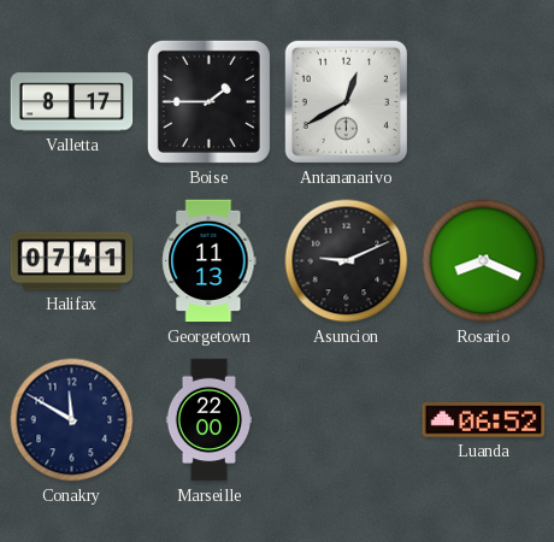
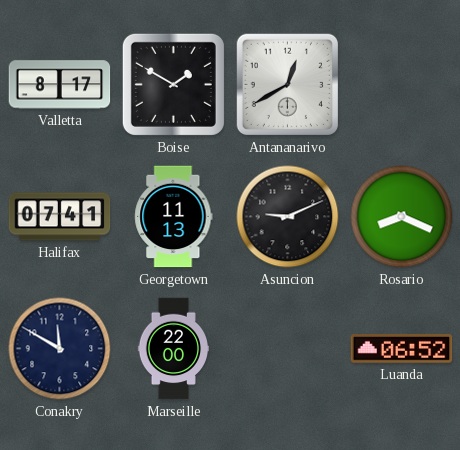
Boise: 1:45 -> 1:50 (173, 84)
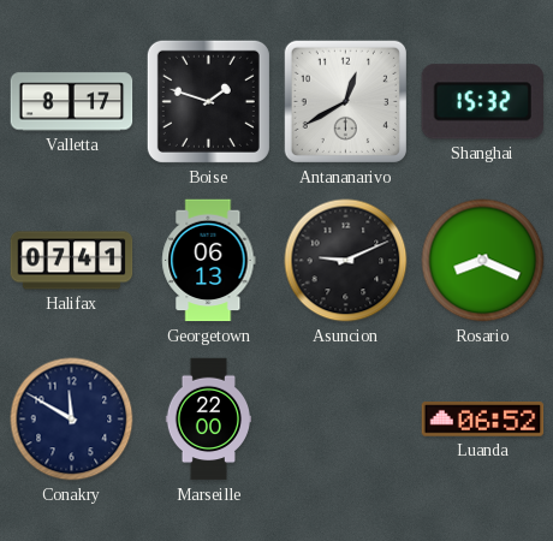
Boise: 1:50 -> 1:48 (208, 101)
Shanghai: none -> 15:32 (482, 102)
Georgetown: 11:13 -> 06:13 (209, 261)
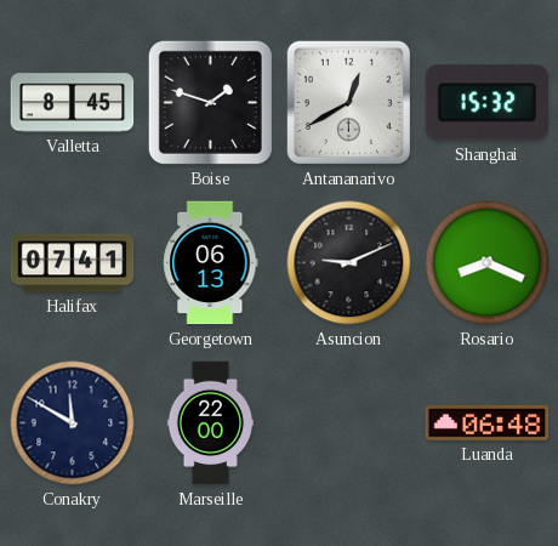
Valletta: 8:17 -> 8:45 (73, 103)
Luanda: 06:52 -> 06:48 (488, 423)
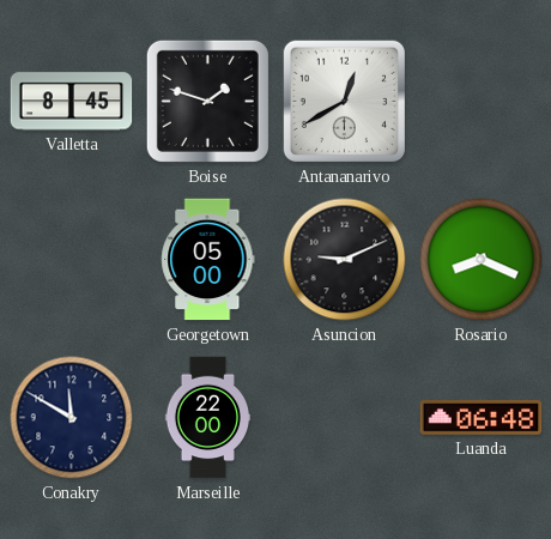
Shanghai: 15:32 -> none (486, 103)
Halifax: 07:41 -> none (73, 263)
Georgetown: 06:13 -> 05:00 (208, 260)
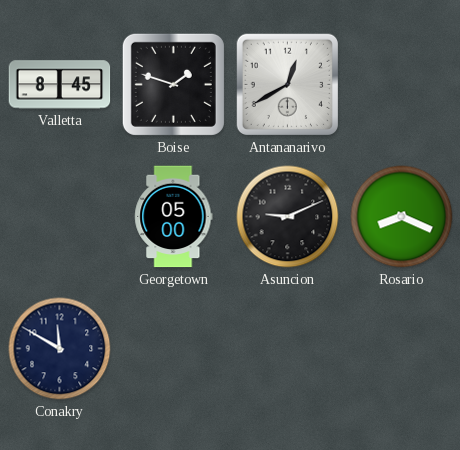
Marseille: 22:00 -> none (208, 418)
Luanda: 06:48 -> none (482, 418)
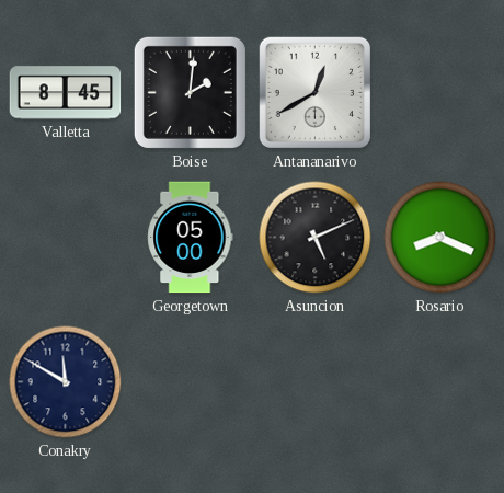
Boise: 1:48 -> 2:01 (190, 92)
Asuncion: 9:11 -> 5:11 (316, 238)
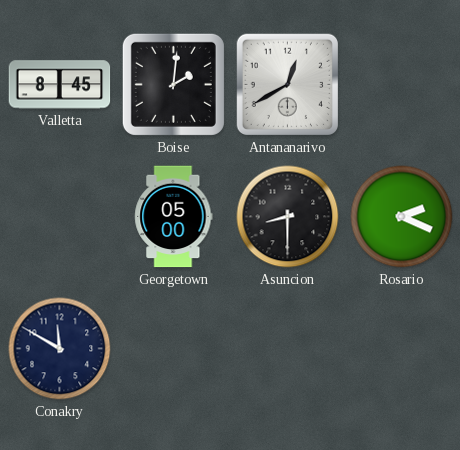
Asuncion: 5:11 -> 8:30 (288, 217)
Rosario: 8:19 -> 2:19 (402, 217)
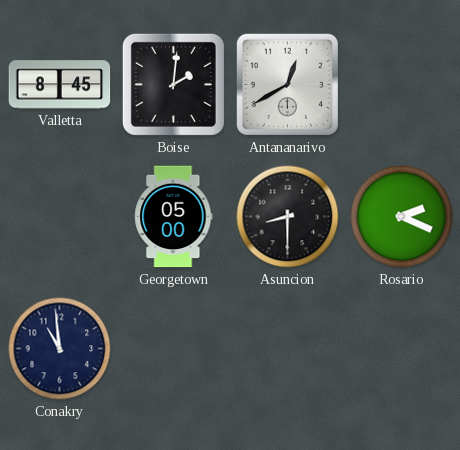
Conakry: 11:50 -> 10:59 (60, 349)
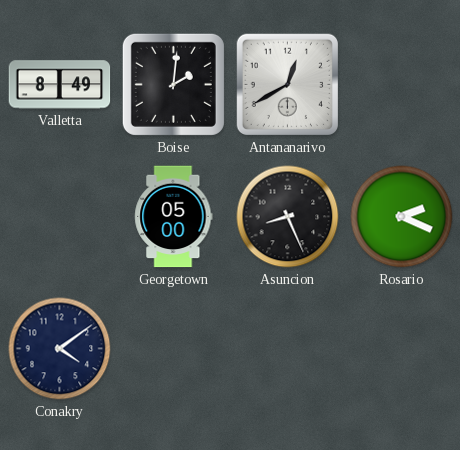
Valletta: 8:45 -> 8:49 (60, 85)
Asuncion: 8:30 -> 8:26 (288, 217)
Conakry: 10:59 -> 4:09 (60, 349)
